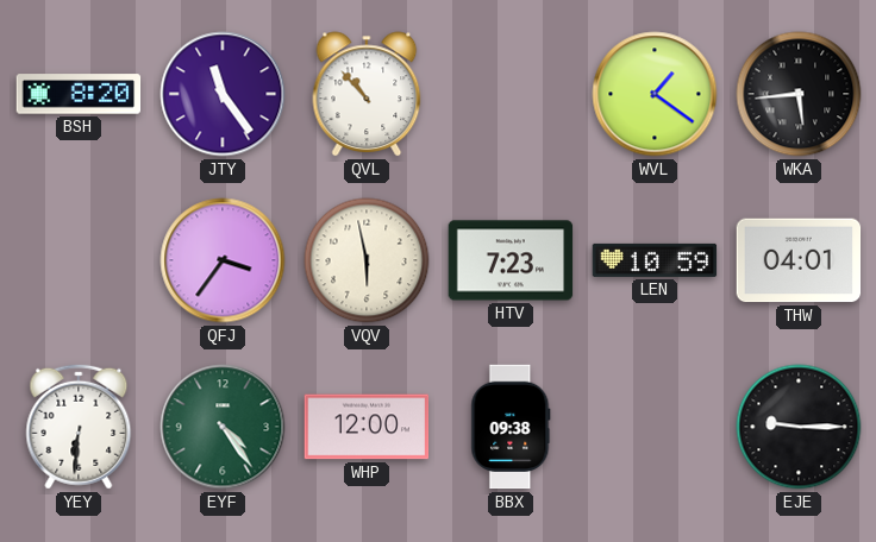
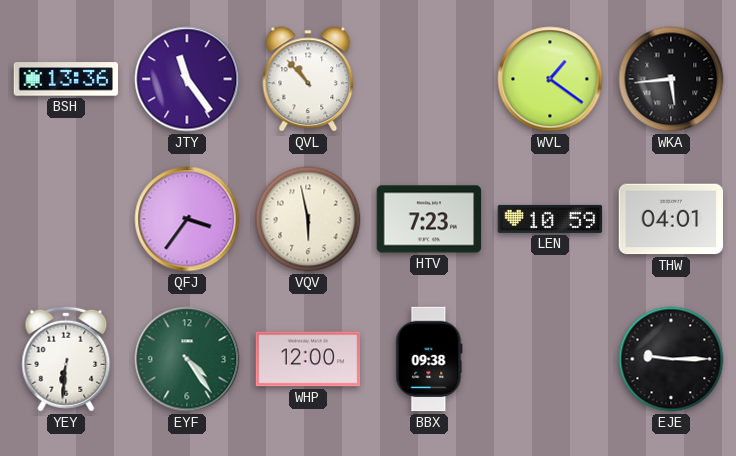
BSH: 8:20 -> 13:36 (66, 79)
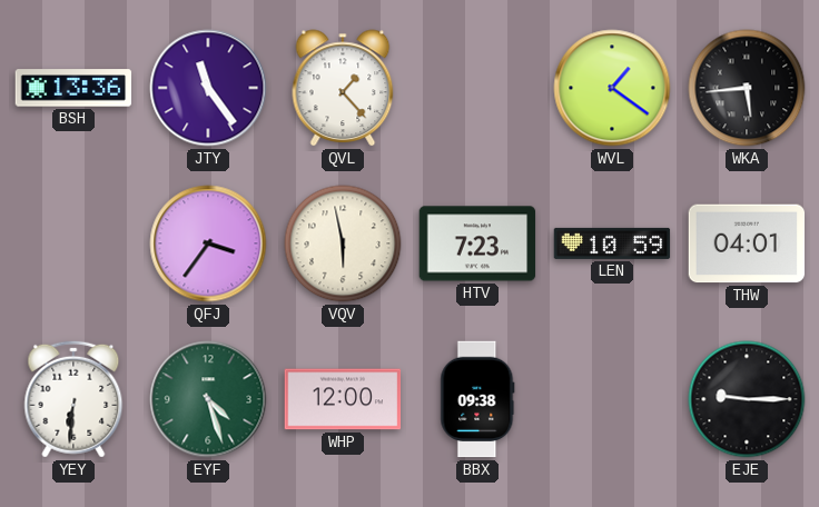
QVL: 10:53 -> 1:23 (343, 88)
EYF: 4:24 -> 4:27 (208, 399)
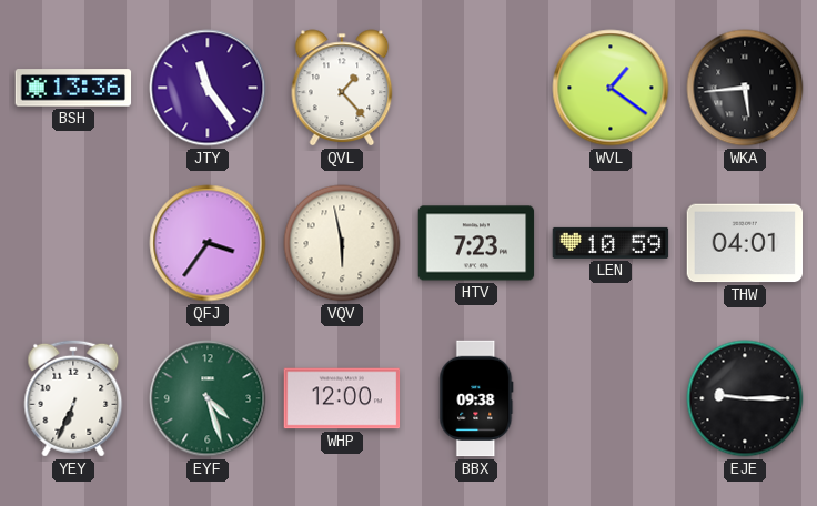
YEY: 6:31 -> 6:34 (73, 398)
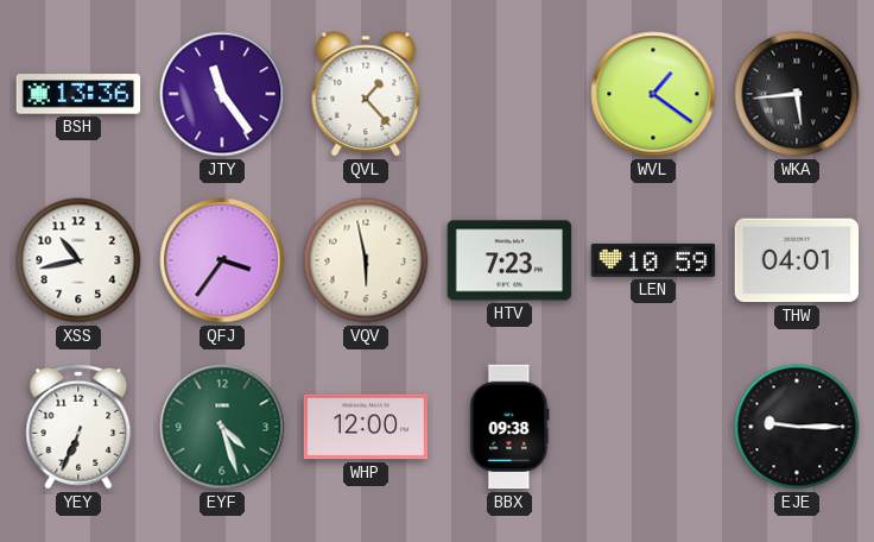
XSS: none -> 10:43 (78, 260)
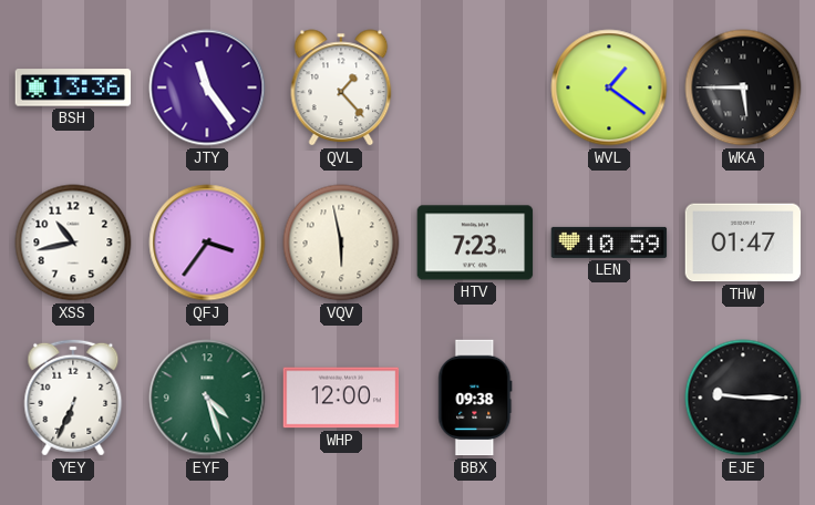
WKA: 5:44 -> 5:45 (743, 87)
THW: 04:01 -> 01:47 (743, 243)
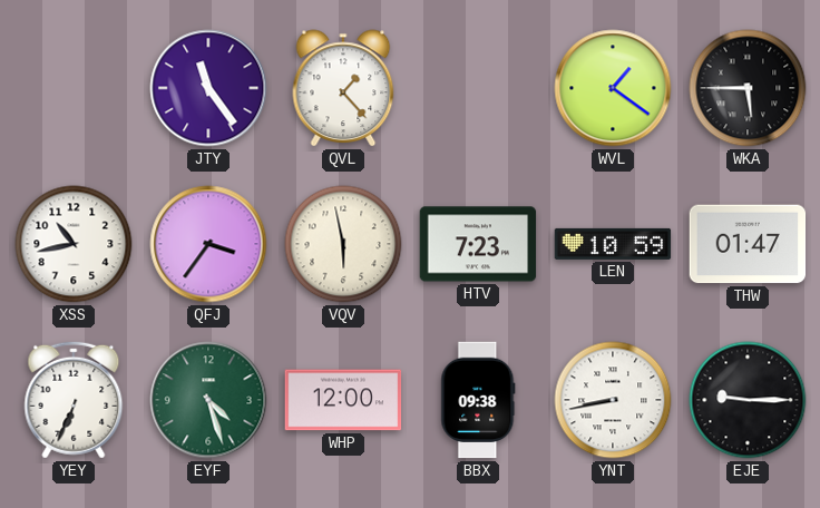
BSH: 13:36 -> none (73, 87)
YNT: none -> 8:43 (613, 400)
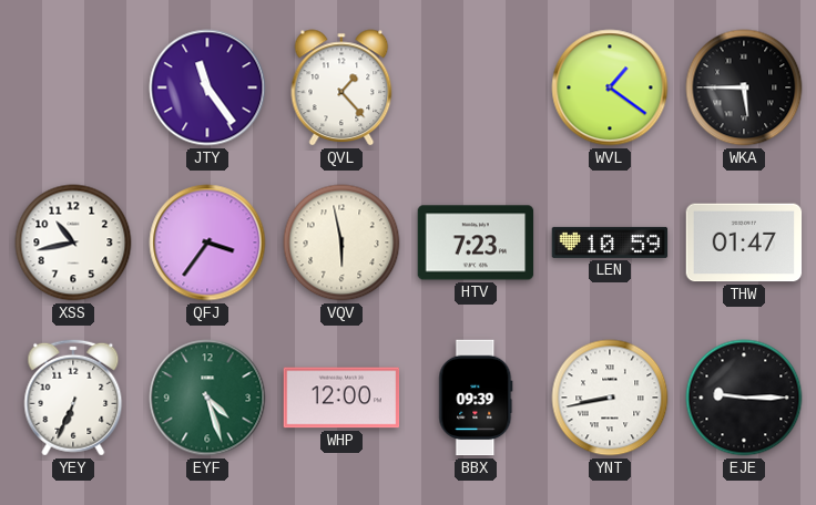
BBX: 09:38 -> 09:39 (476, 398)
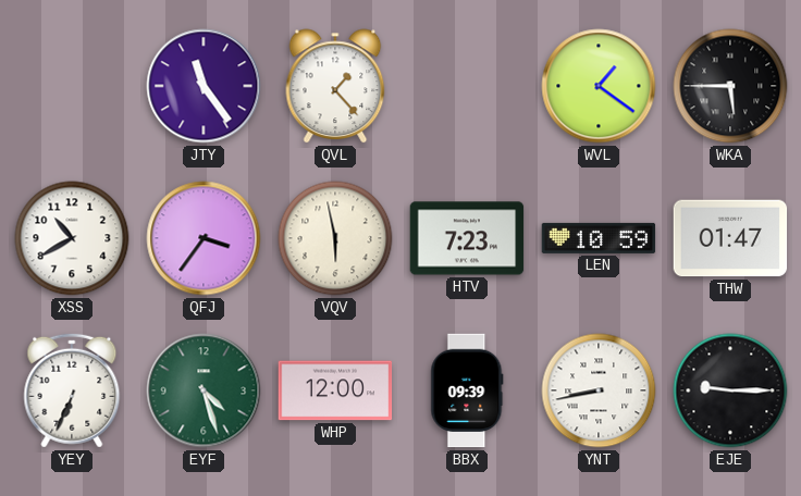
XSS: 10:43 -> 10:40 (72, 238)
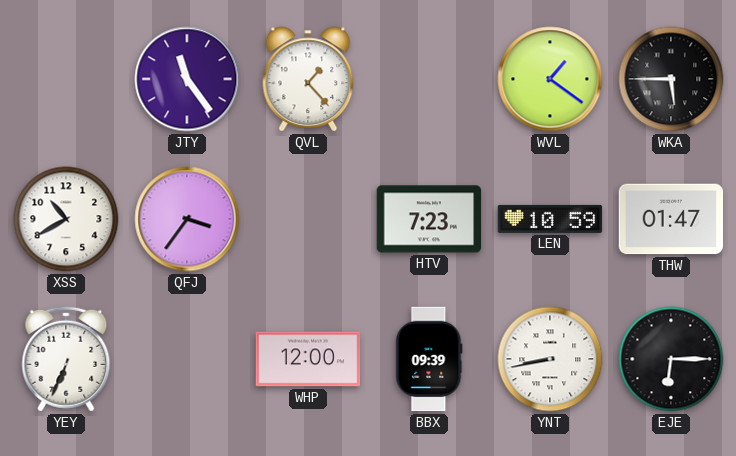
VQV: 5:58 -> none (335, 238)
EYF: 4:27 -> none (204, 390)
EJE: 9:15 -> 6:15 (671, 359)
